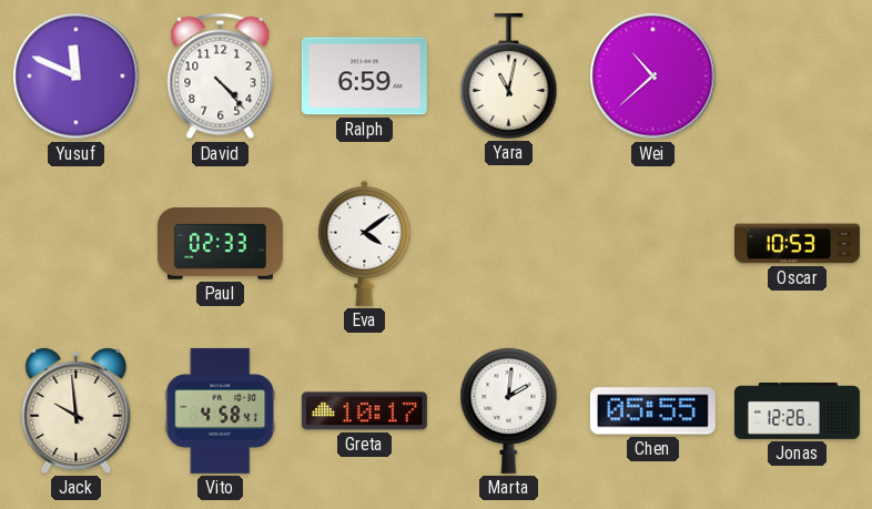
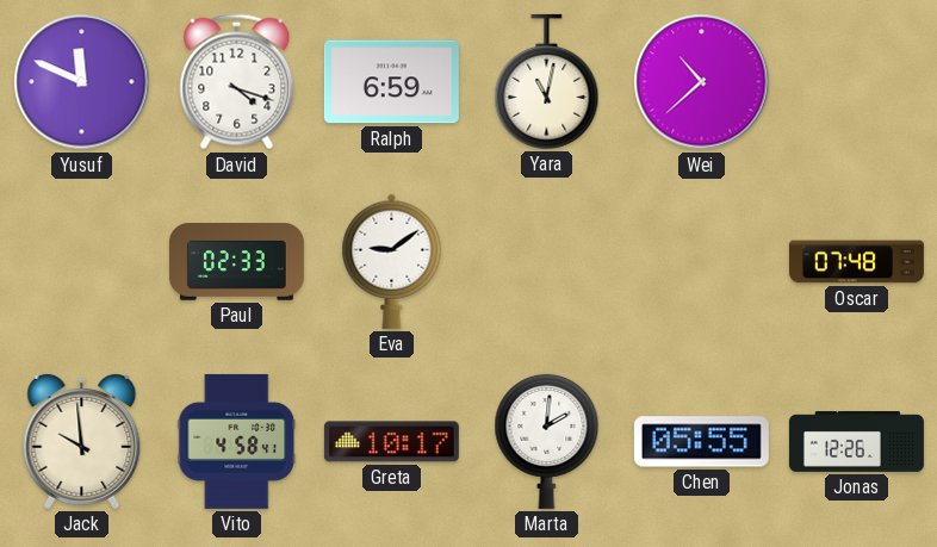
David: 4:23 -> 4:18 (237, 82)
Eva: 4:09 -> 9:09 (392, 261)
Oscar: 10:53 -> 07:48 (856, 262)
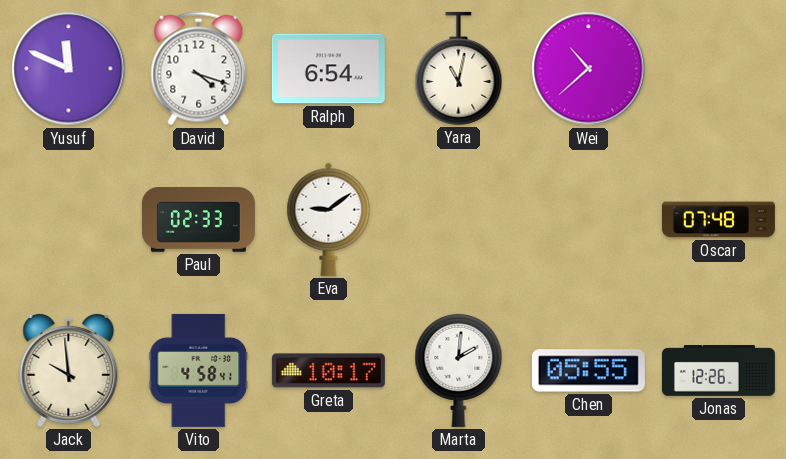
Ralph: 6:59 -> 6:54 (328, 69)
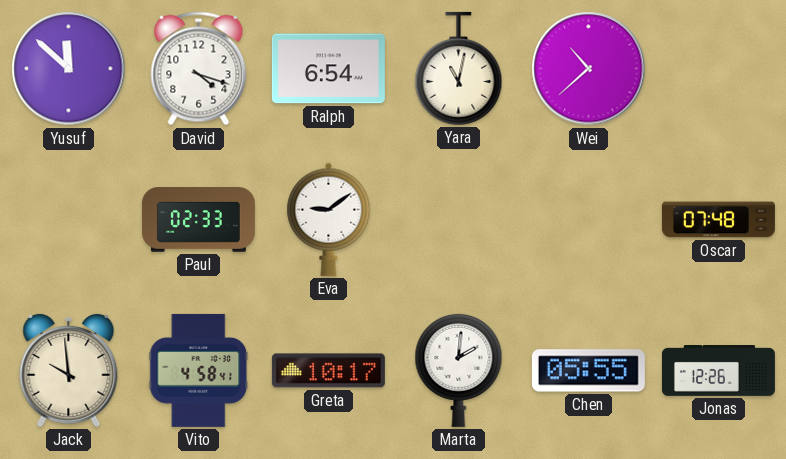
Yusuf: 11:49 -> 11:52 (69, 69)
